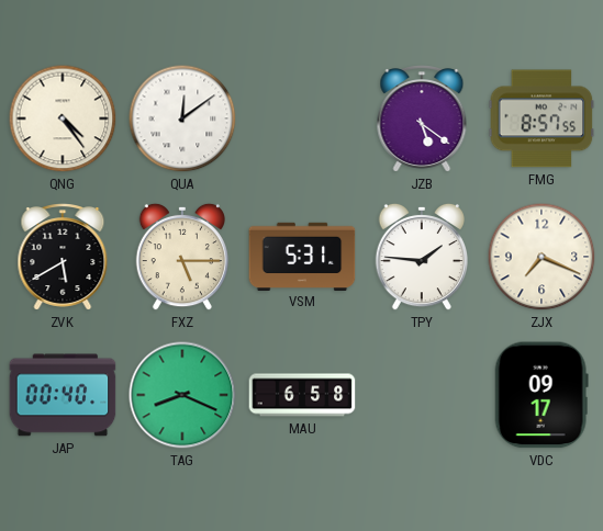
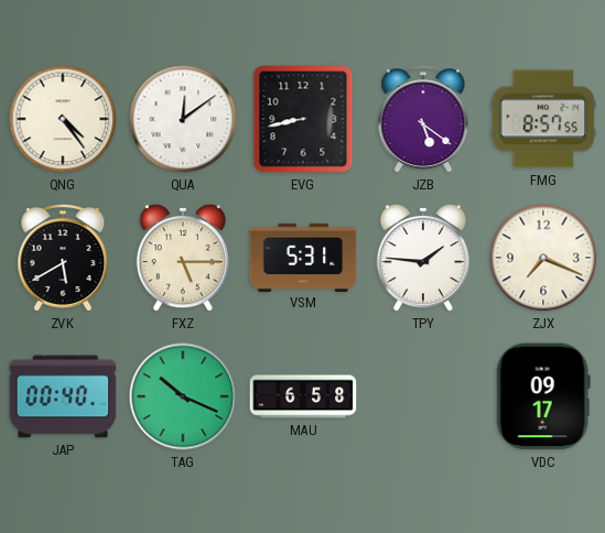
EVG: none -> 8:43 (303, 119)
TAG: 8:19 -> 10:19 (183, 396)
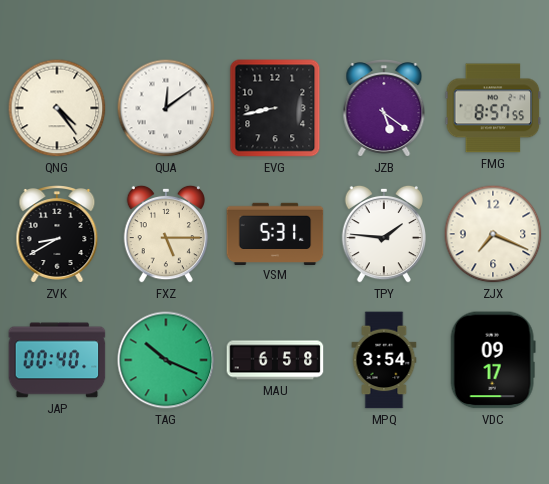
ZVK: 5:40 -> 8:40 (57, 234)
MPQ: none -> 3:54 (384, 360)
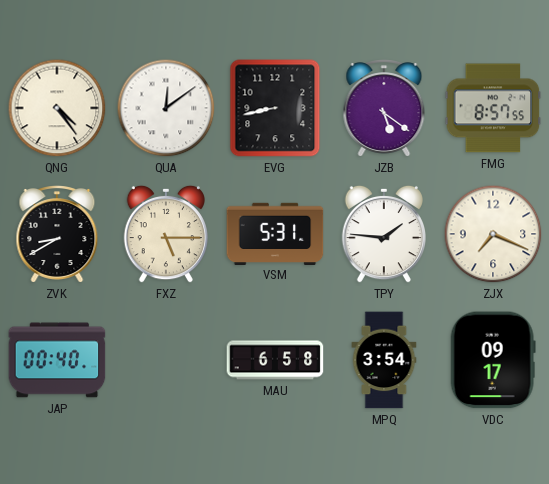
TAG: 10:19 -> none (166, 360)
